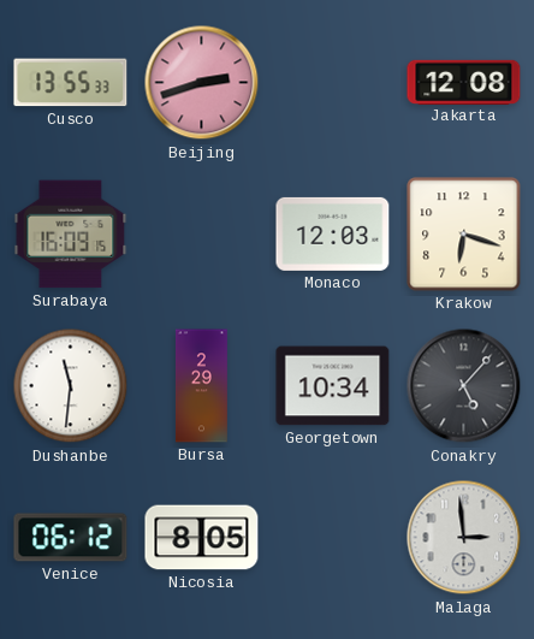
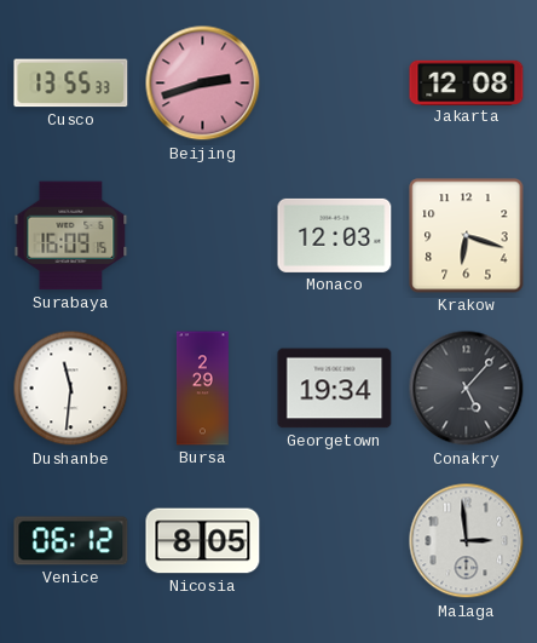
Georgetown: 10:34 -> 19:34 (335, 389)
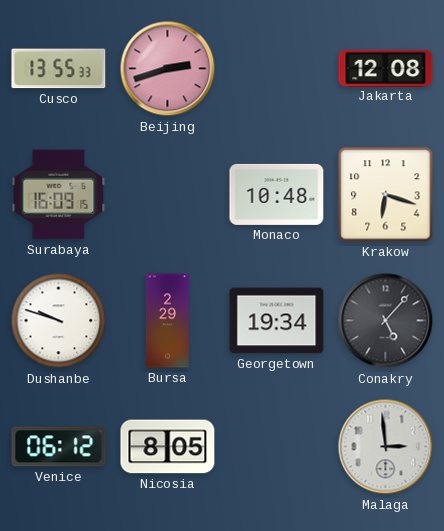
Monaco: 12:03 -> 10:48 (277, 194)
Dushanbe: 11:31 -> 9:48 (59, 321)
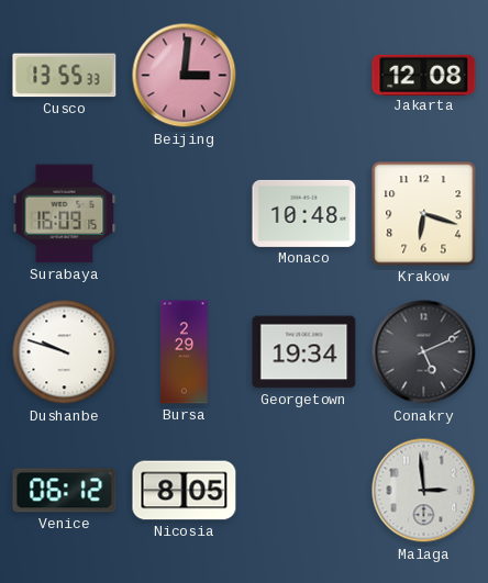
Beijing: 2:42 -> 3:01 (185, 76)
Conakry: 5:07 -> 5:11 (424, 352)
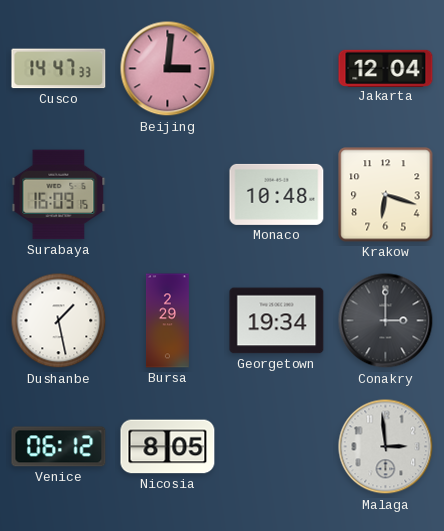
Cusco: 13:55 -> 14:47 (59, 69)
Jakarta: 12:08 -> 12:04 (386, 68)
Dushanbe: 9:48 -> 1:28 (59, 321)
Conakry: 5:11 -> 3:00 (386, 321)
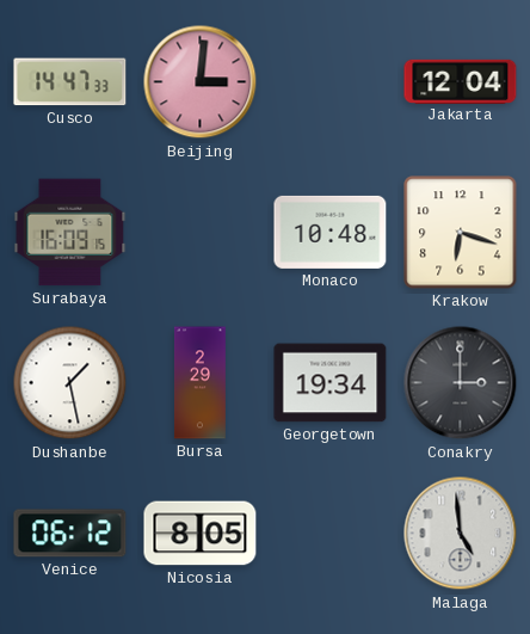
Malaga: 2:59 -> 4:59 (461, 534)
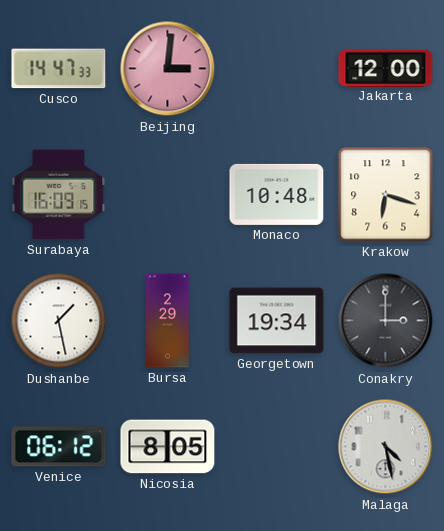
Jakarta: 12:04 -> 12:00 (386, 68)
Malaga: 4:59 -> 4:28 (386, 447)
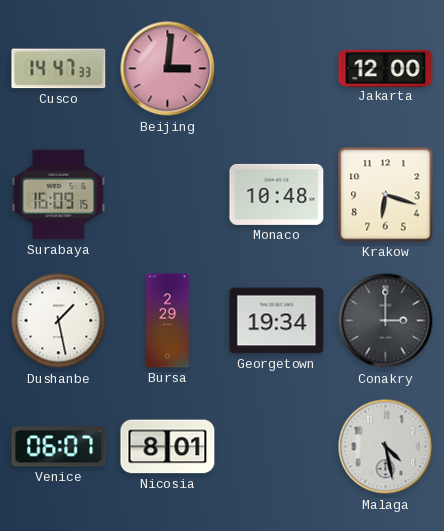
Venice: 06:12 -> 06:07 (59, 447)
Nicosia: 8:05 -> 8:01 (168, 447)
